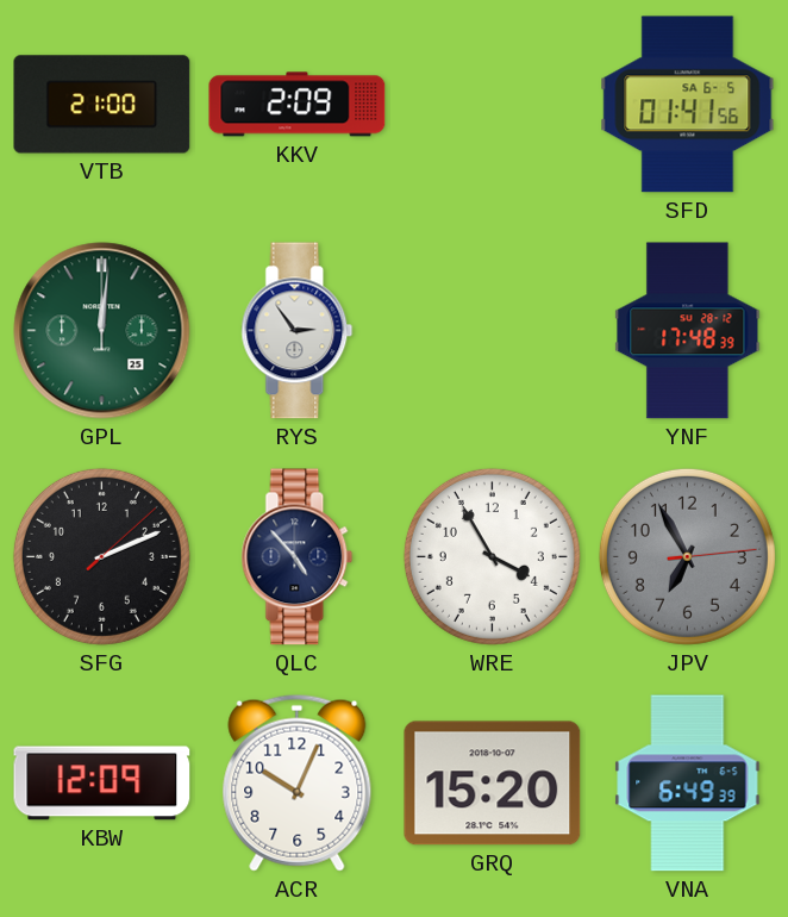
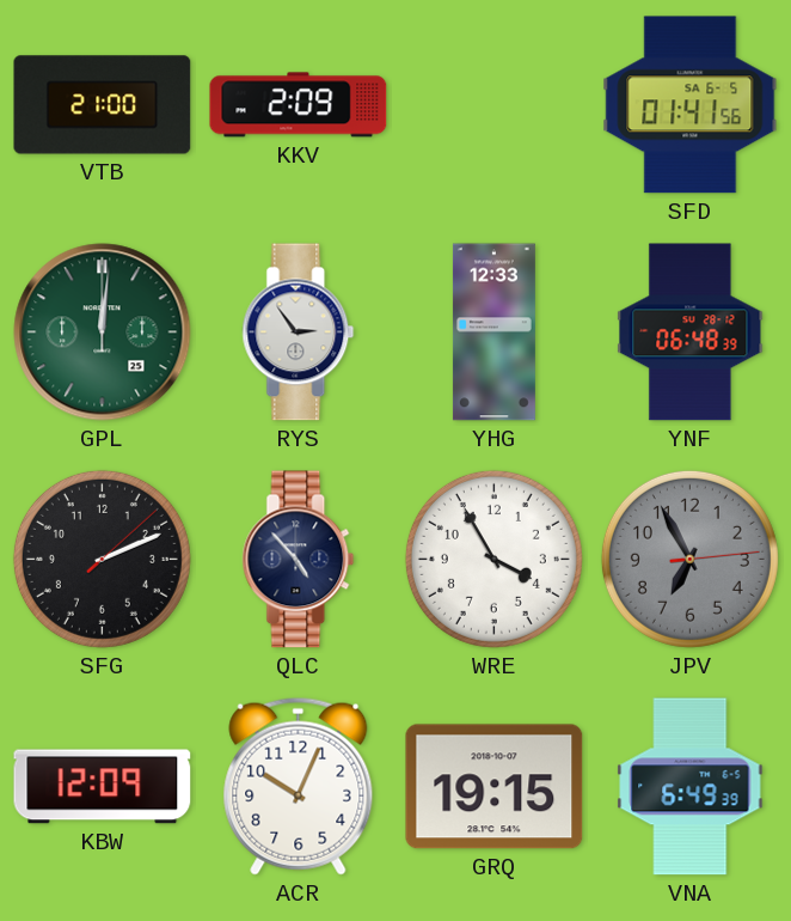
YHG: none -> 12:33 (493, 333)
YNF: 17:48 -> 06:48 (691, 333)
GRQ: 15:20 -> 19:15 (495, 787)
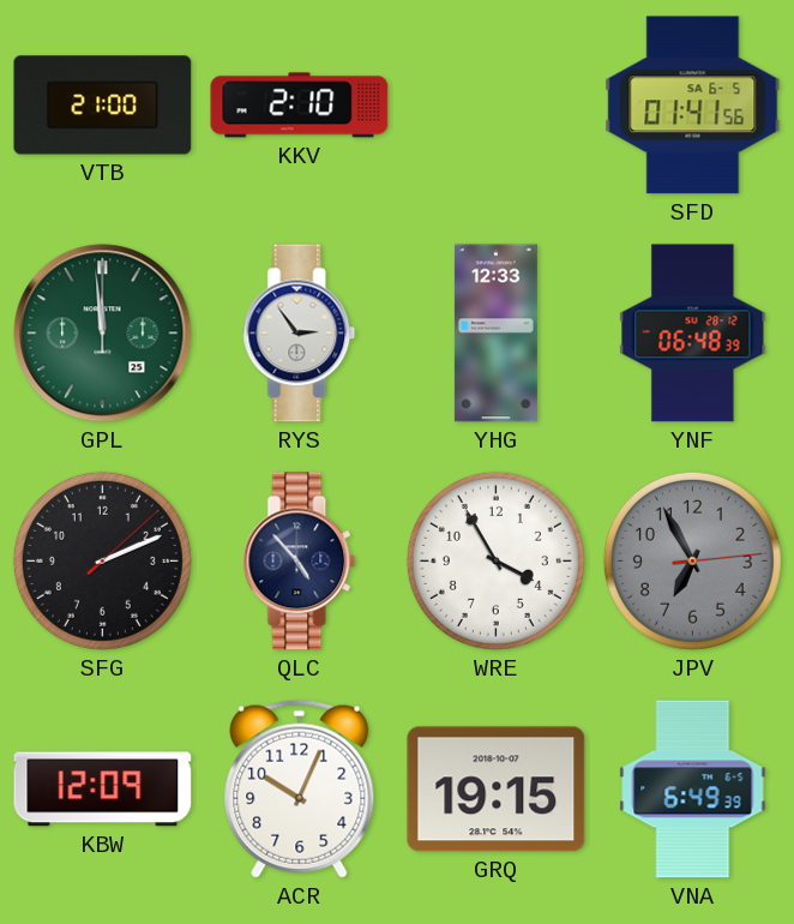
KKV: 2:09 -> 2:10 (300, 106)
GPL: 12:01 -> 11:59 (103, 334)
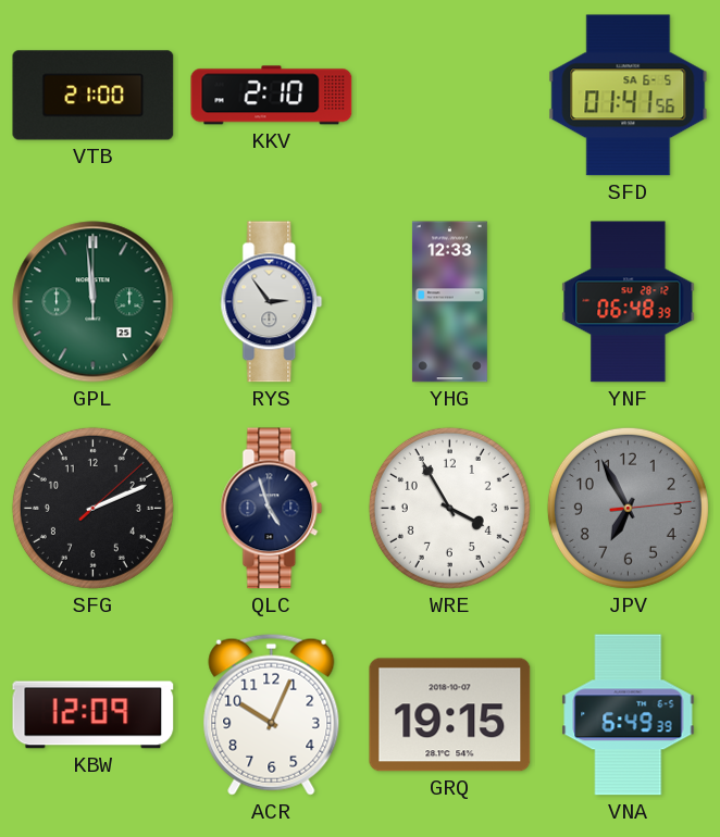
QLC: 4:53 -> 4:57 (272, 509)
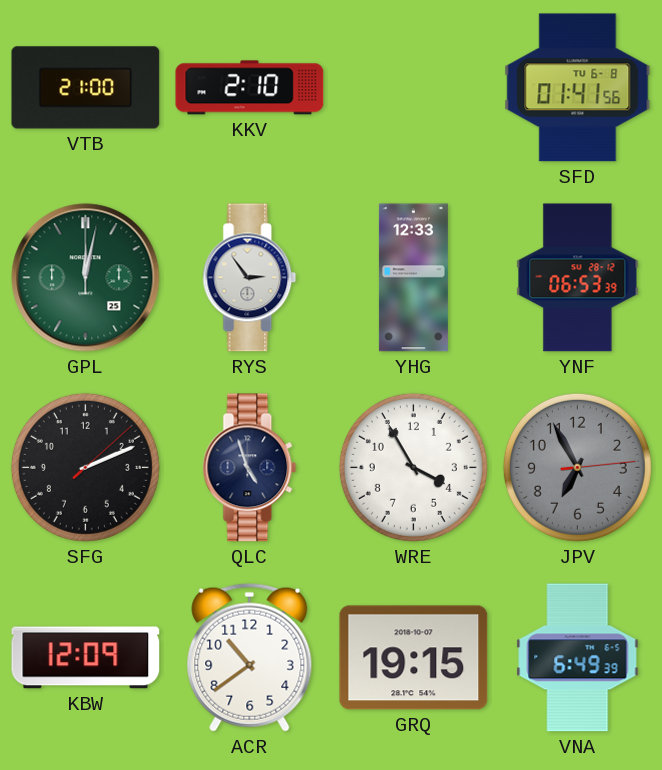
SFD date: SA 6-5 -> TU 6-8 (578, 88)
GPL: 11:59 -> 12:02 (86, 278)
YNF: 06:48 -> 06:53 (578, 278)
ACR: 10:04 -> 10:39 (250, 657)
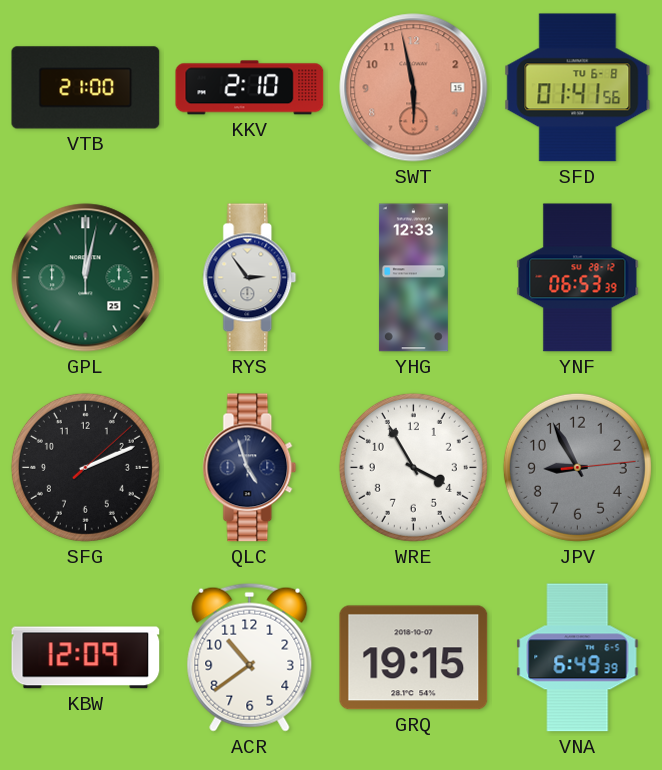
SWT: none -> 5:58 (414, 88)
JPV: 6:55 -> 8:55 (577, 467)
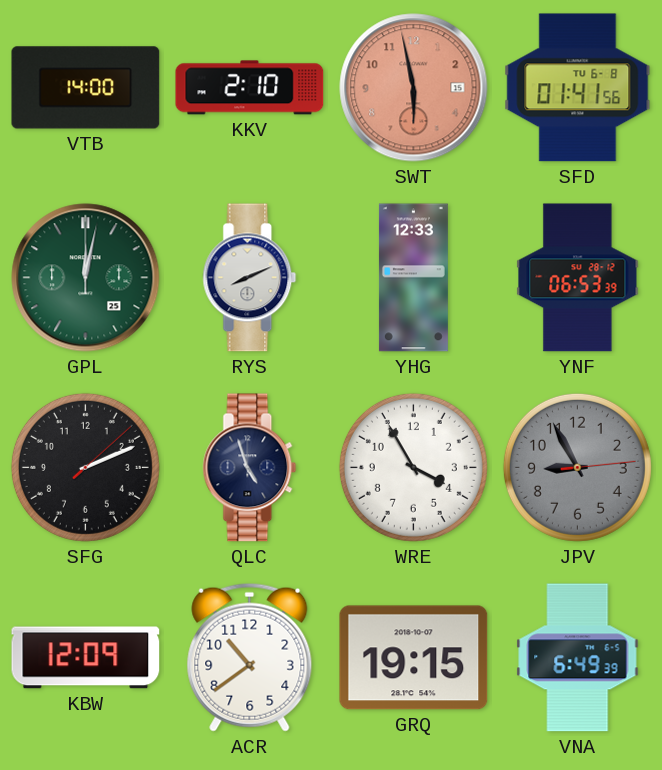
VTB: 21:00 -> 14:00 (86, 88)
RYS: 2:54 -> 8:11 (250, 278)
